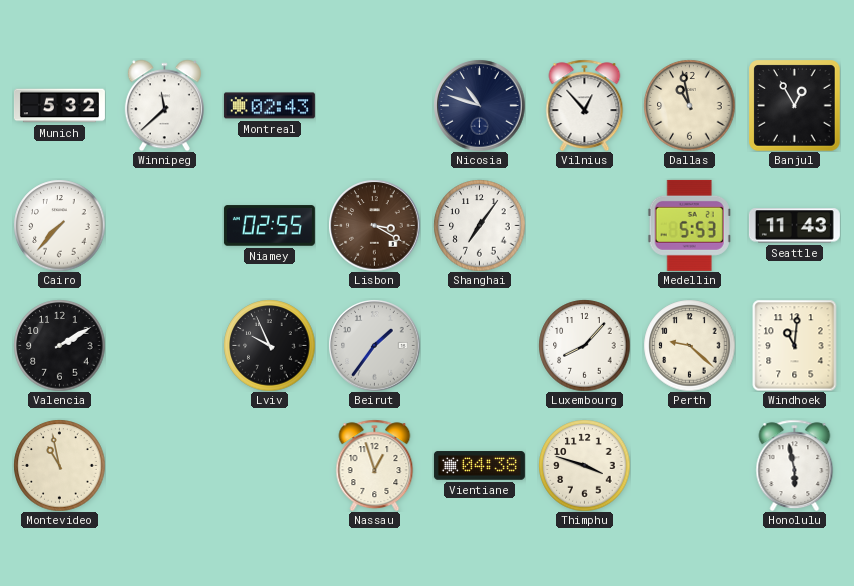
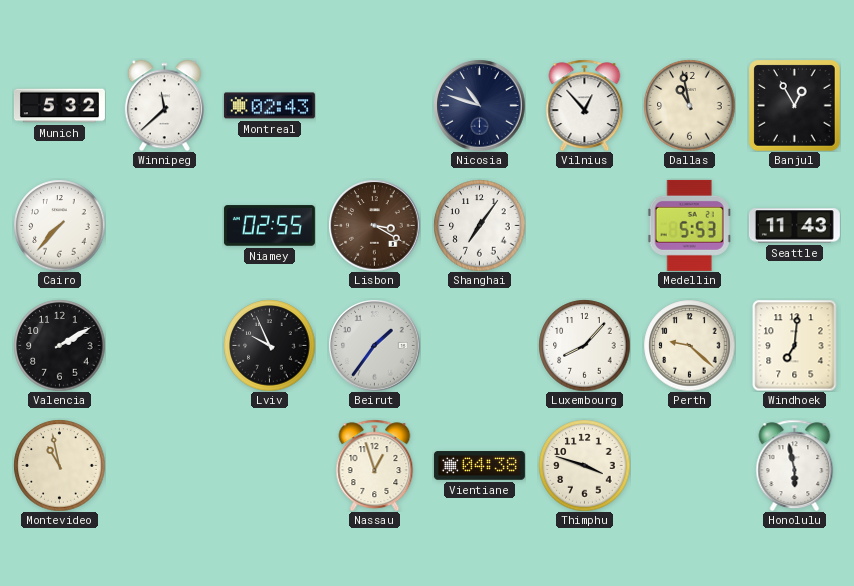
Windhoek: 11:01 -> 7:01 (795, 345)
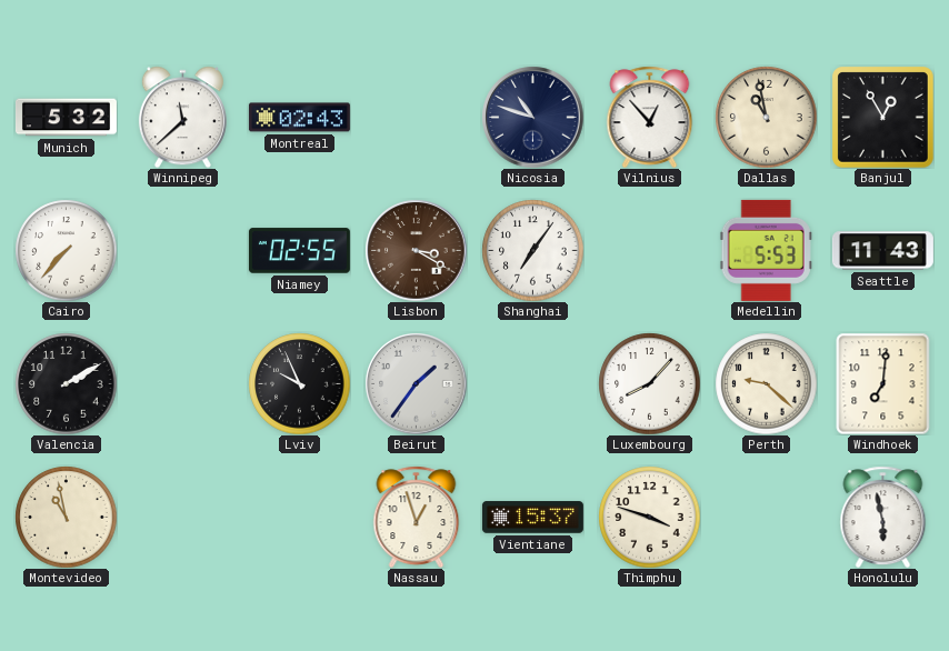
Vientiane: 04:38 -> 15:37 (532, 518)
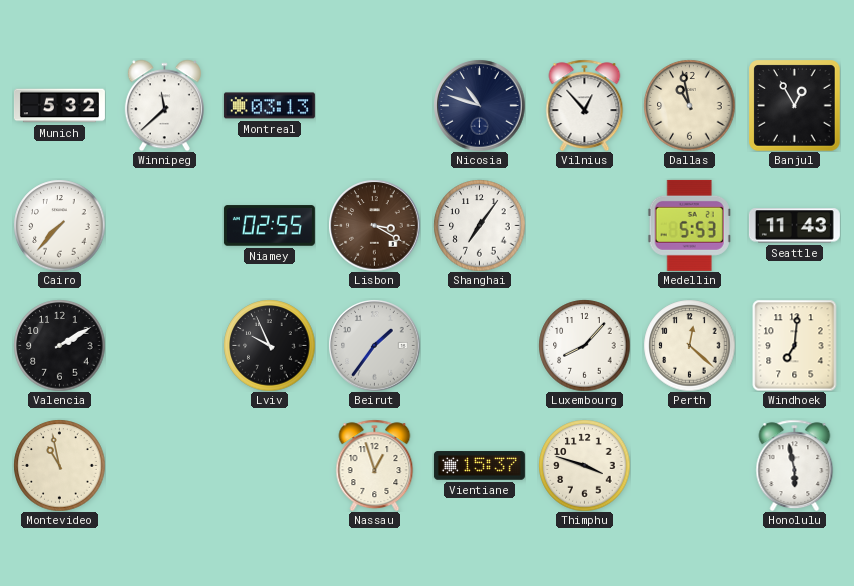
Montreal: 02:43 -> 03:13 (269, 106)
Perth: 9:22 -> 12:22 (689, 345)
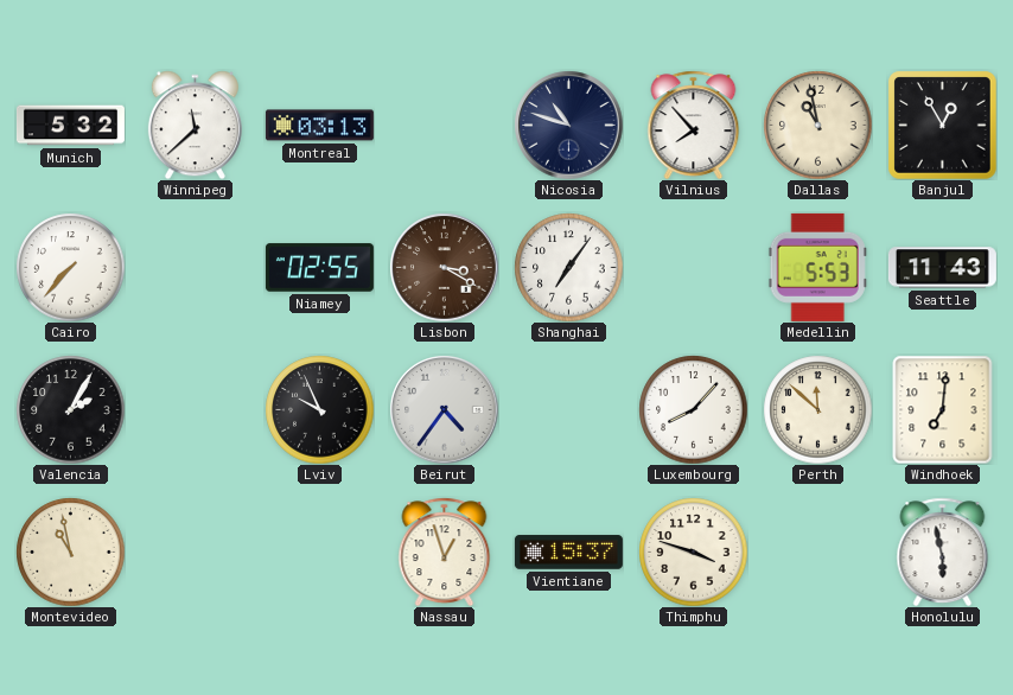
Vilnius: 12:53 -> 7:53 (694, 125)
Valencia: 2:10 -> 2:05 (70, 409)
Beirut: 1:36 -> 4:36 (444, 409)
Perth: 12:22 -> 11:52 (817, 409)
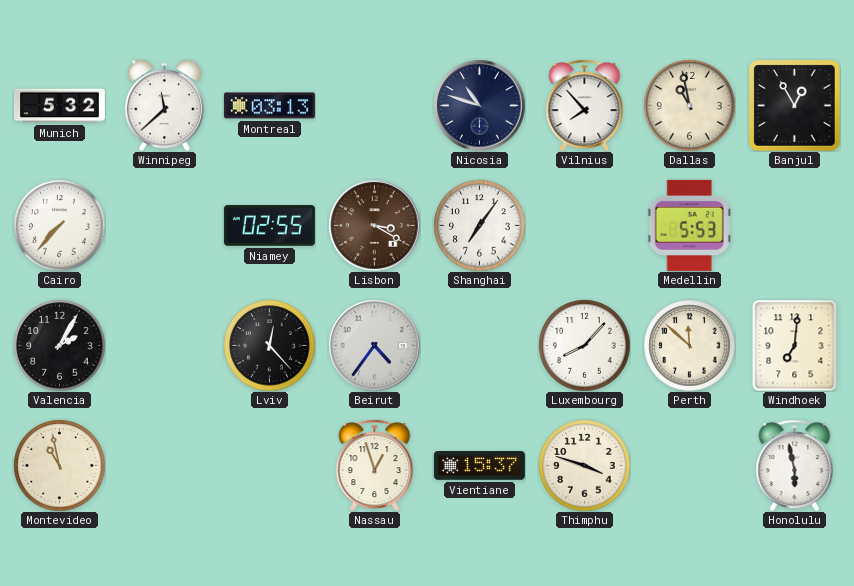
Seattle: 11:43 -> none (942, 268)
Lviv: 9:56 -> 12:23 (269, 345)
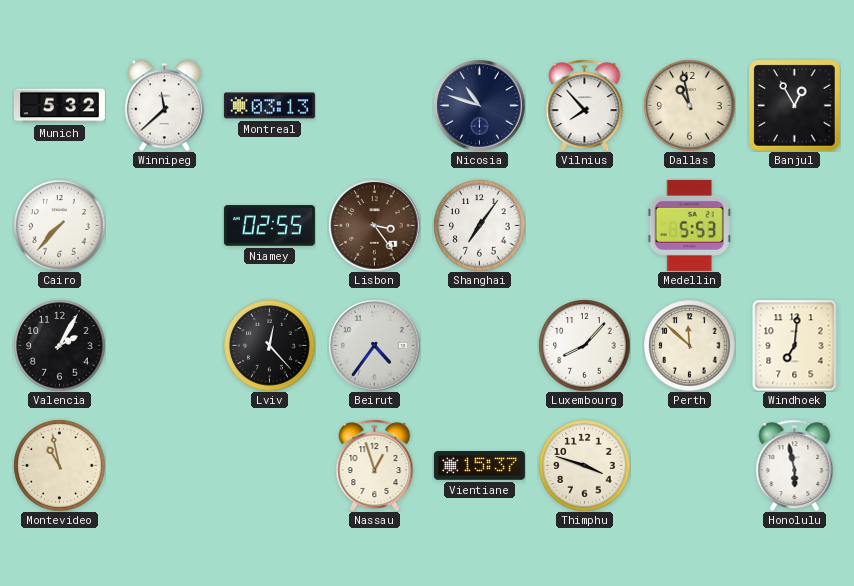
Lisbon: 3:20 -> 3:24 (374, 225)
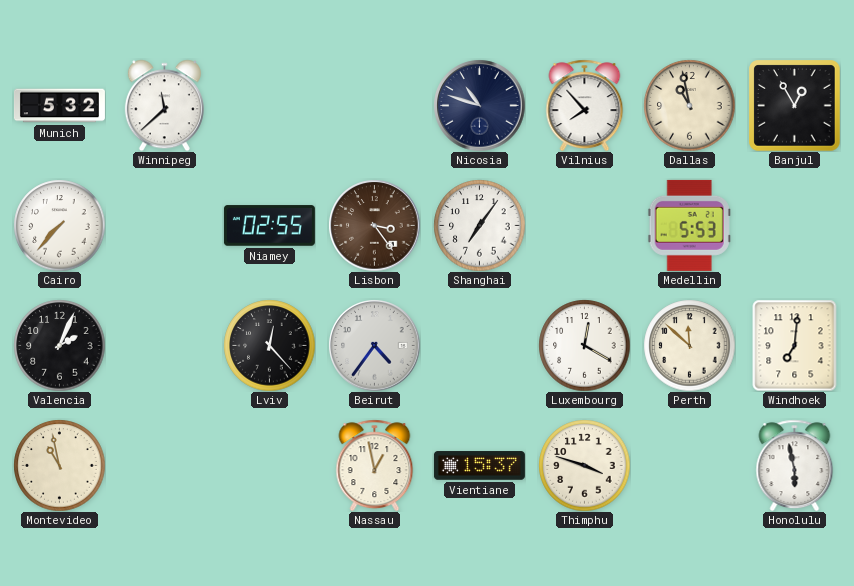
Montreal: 03:13 -> none (269, 106)
Valencia: 2:05 -> 2:04 (59, 345)
Luxembourg: 8:07 -> 12:20 (584, 345)
Nassau: 12:57 -> 12:58 (375, 465)
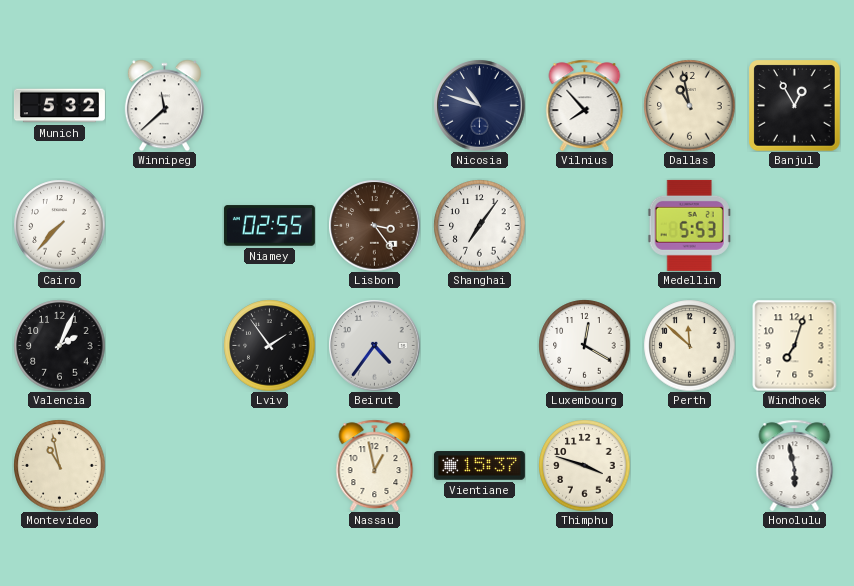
Lviv: 12:23 -> 1:54 (269, 345)
Windhoek: 7:01 -> 7:03 (795, 345)
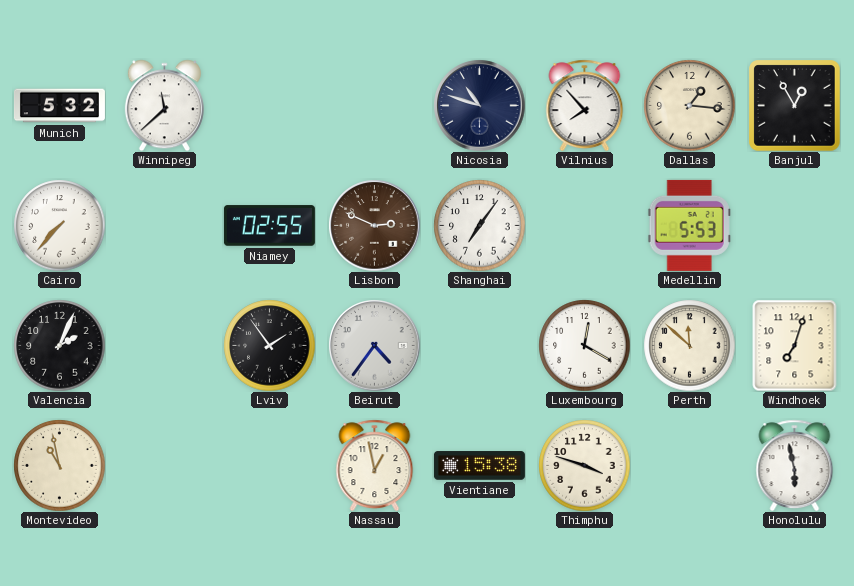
Dallas: 10:58 -> 1:16 (689, 105)
Lisbon: 3:24 -> 2:49 (374, 225)
Vientiane: 15:37 -> 15:38 (479, 466)
